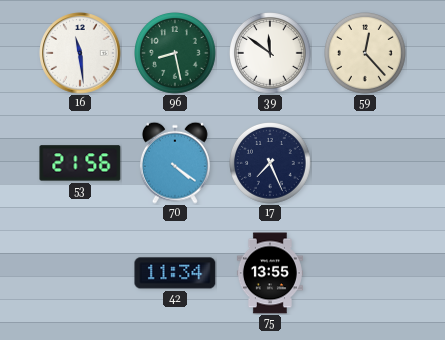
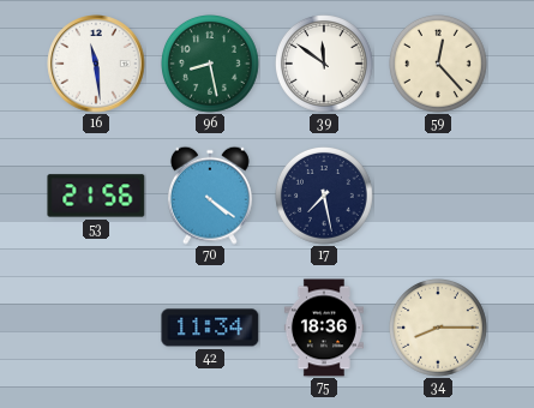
17: 7:26 -> 7:28 (325, 197)
75: 13:55 -> 18:36 (324, 328)
34: none -> 8:15 (439, 329)
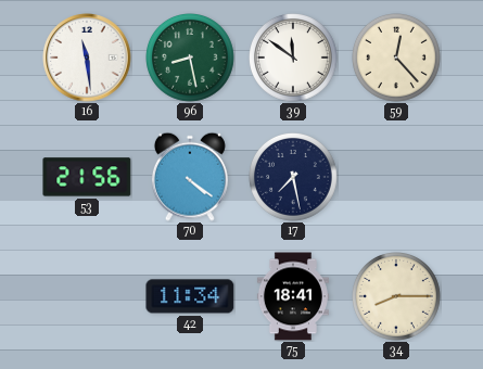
75: 18:36 -> 18:41 (293, 296)
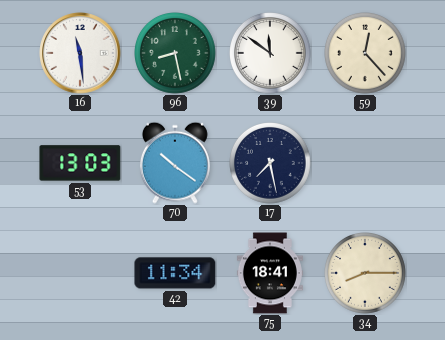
53: 21:56 -> 13:03 (80, 163)
70: 4:21 -> 10:21 (175, 163)
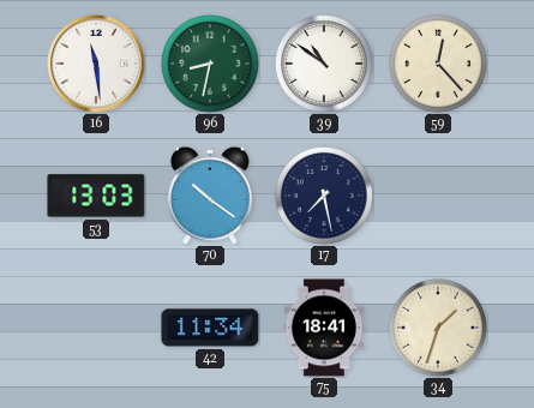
96: 8:28 -> 8:32 (211, 65)
39: 11:51 -> 10:51 (325, 65)
34: 8:15 -> 1:33 (439, 329)
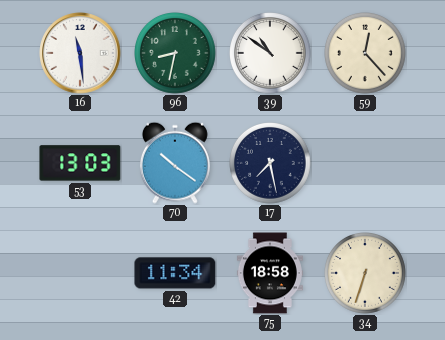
75: 18:41 -> 18:58 (270, 273)
34: 1:33 -> 6:33 (366, 274)
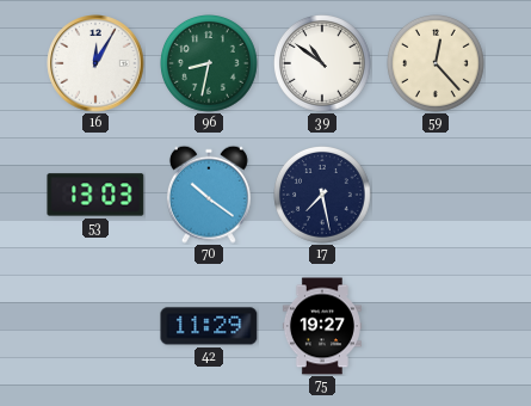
16: 11:29 -> 12:05 (95, 63)
42: 11:34 -> 11:29 (209, 326)
75: 18:58 -> 19:27 (322, 326)
34: 6:33 -> none (366, 274)
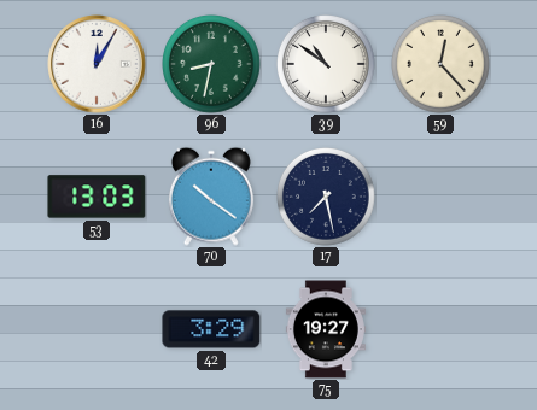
42: 11:29 -> 3:29 (211, 329)
